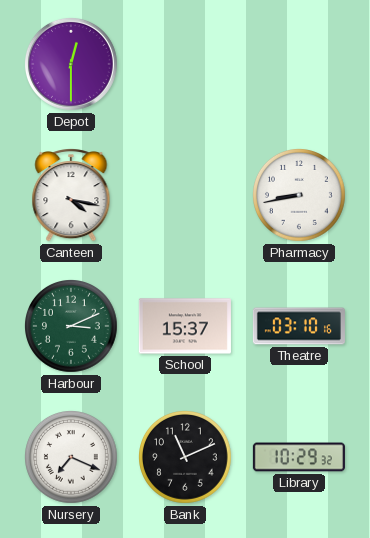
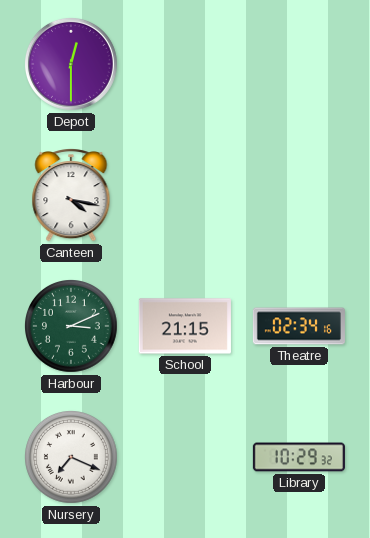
Pharmacy: 8:43 -> none (300, 196)
School: 15:37 -> 21:15 (185, 326)
Theatre: 03:10 -> 02:34 (299, 326)
Bank: 11:11 -> none (186, 458)
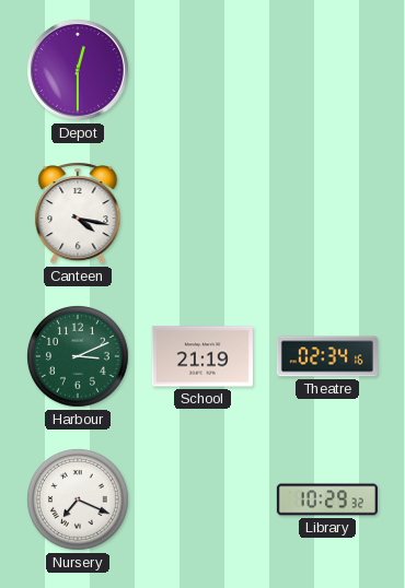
School: 21:15 -> 21:19 (202, 356)
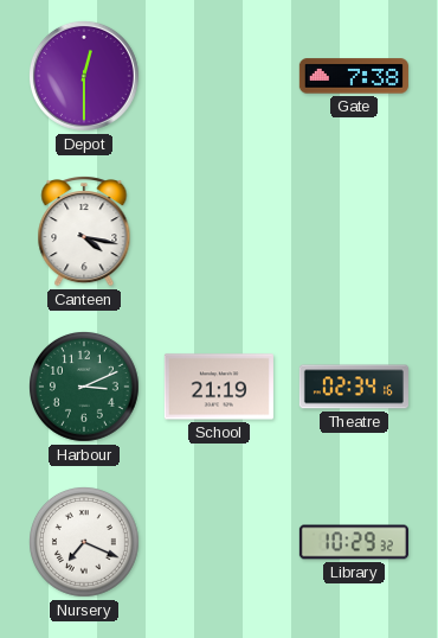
Gate: none -> 7:38 (354, 76)
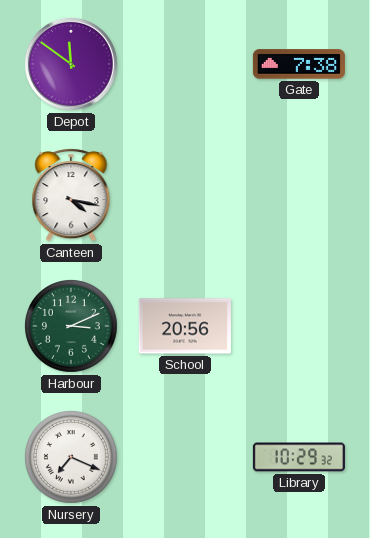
Depot: 12:30 -> 11:51 (71, 64)
School: 21:19 -> 20:56 (185, 326)
Theatre: 02:34 -> none (354, 387)
